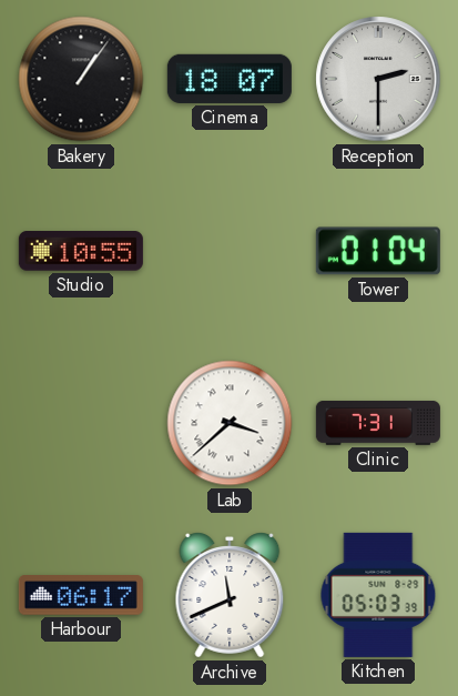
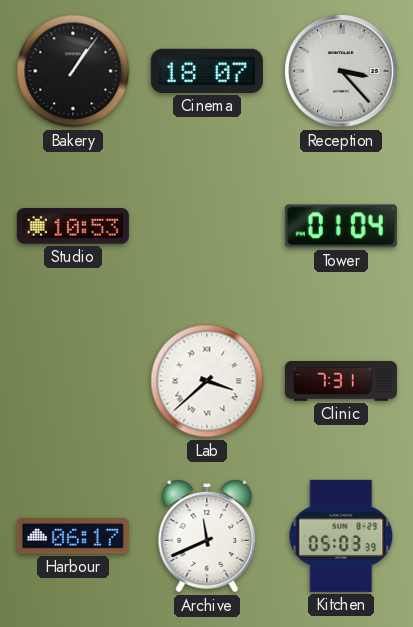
Reception: 2:30 -> 3:23 (341, 71)
Studio: 10:55 -> 10:53 (73, 226)
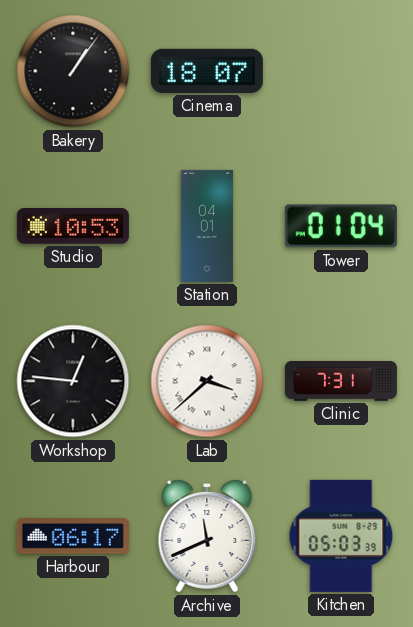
Reception: 3:23 -> none (341, 71)
Station: none -> 04:01 (207, 226)
Workshop: none -> 12:46 (73, 381)
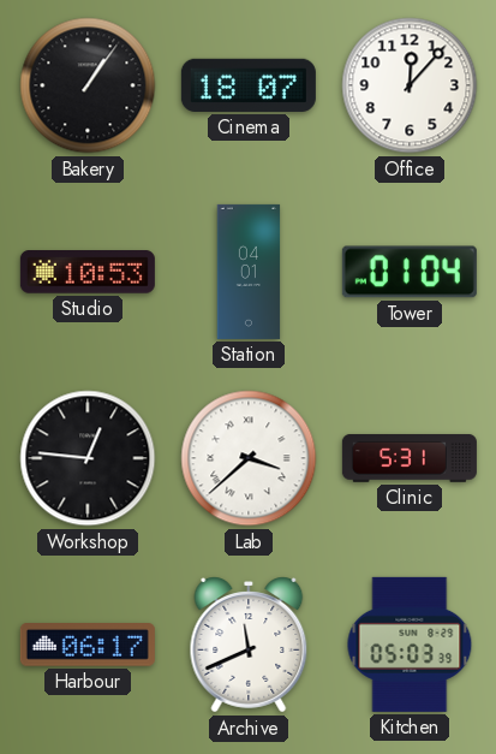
Office: none -> 12:07 (410, 85)
Clinic: 7:31 -> 5:31 (410, 458)
